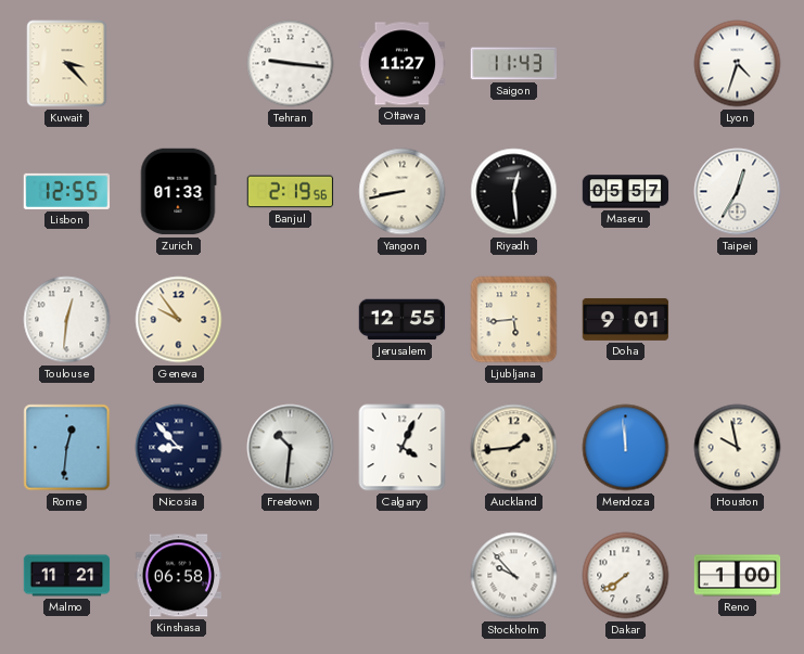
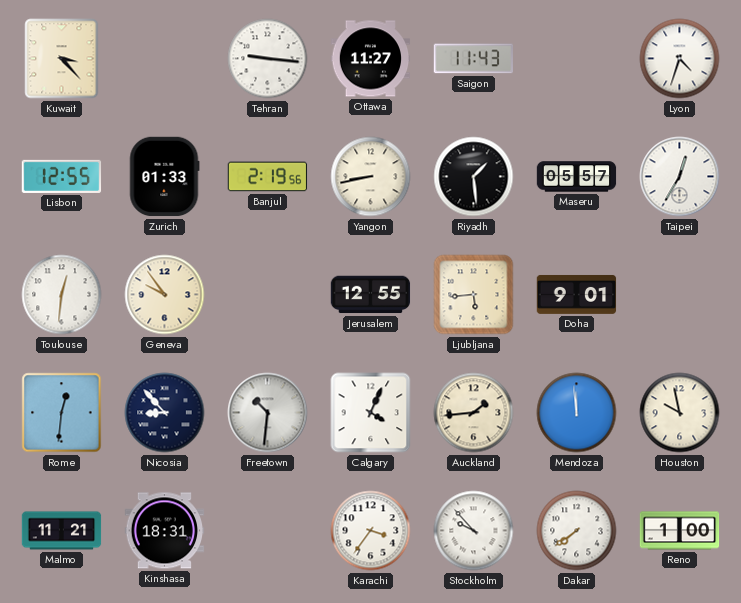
Riyadh: 12:29 -> 1:29 (474, 177)
Kinshasa: 06:58 -> 18:31 (165, 531)
Karachi: none -> 3:36 (371, 531)
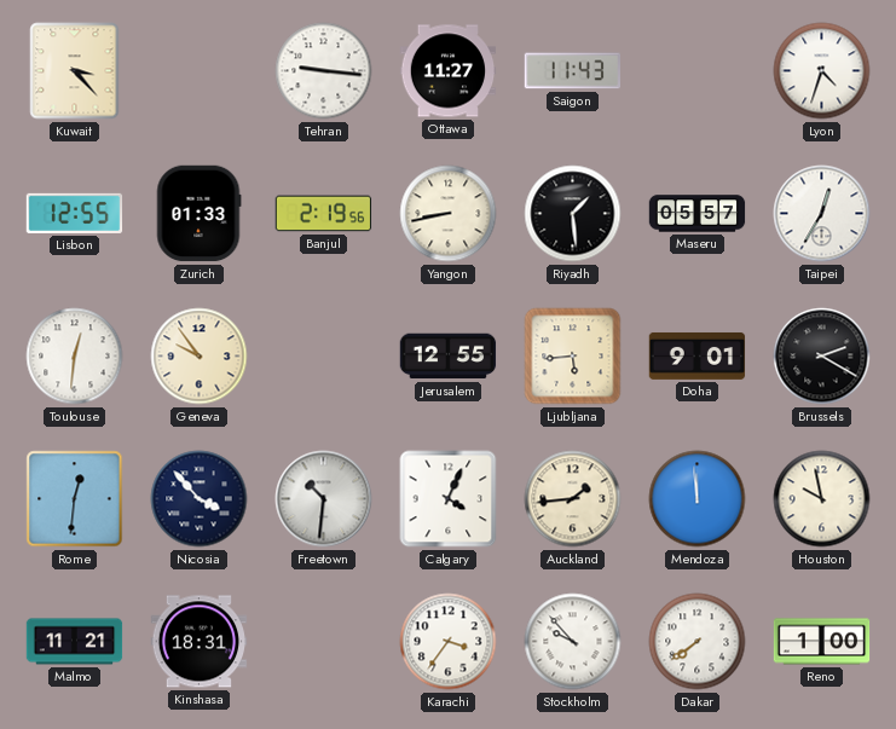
Brussels: none -> 2:20 (822, 357)
Nicosia: 8:53 -> 3:53 (200, 499)
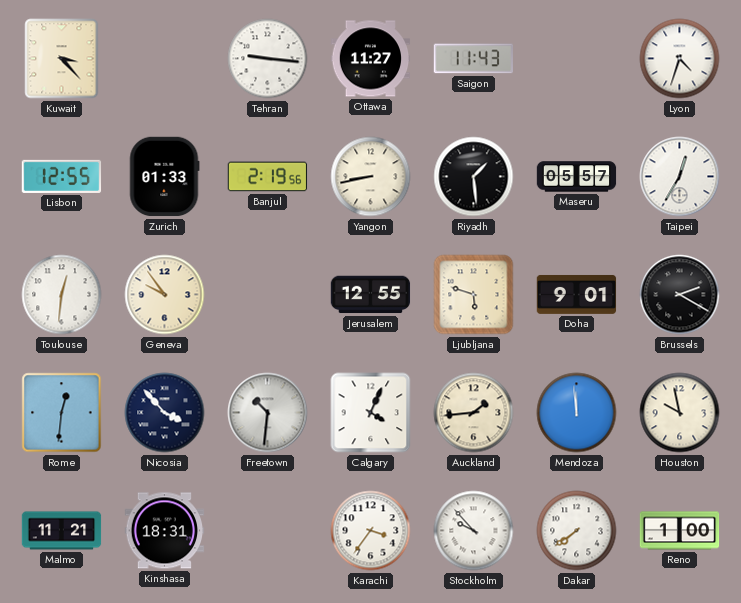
Ljubljana: 5:44 -> 5:48 (474, 295)
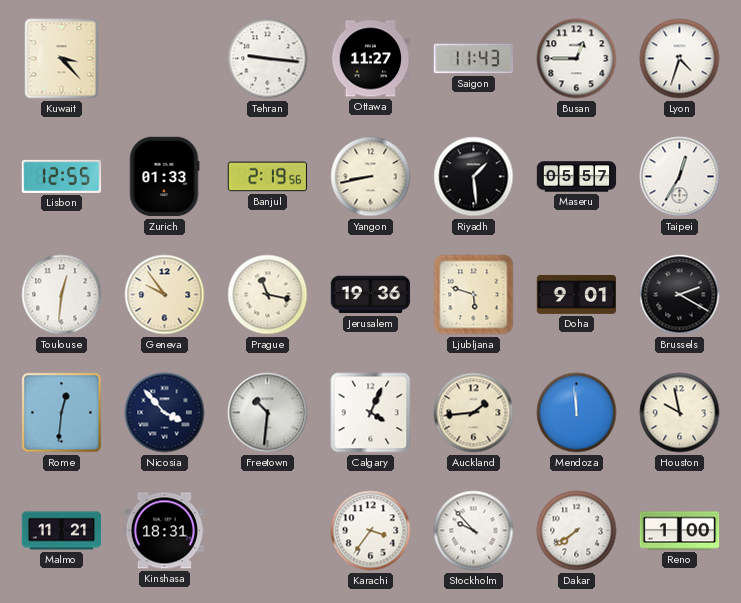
Busan: none -> 12:45 (577, 59)
Prague: none -> 11:17 (268, 295)
Jerusalem: 12:55 -> 19:36 (371, 295)
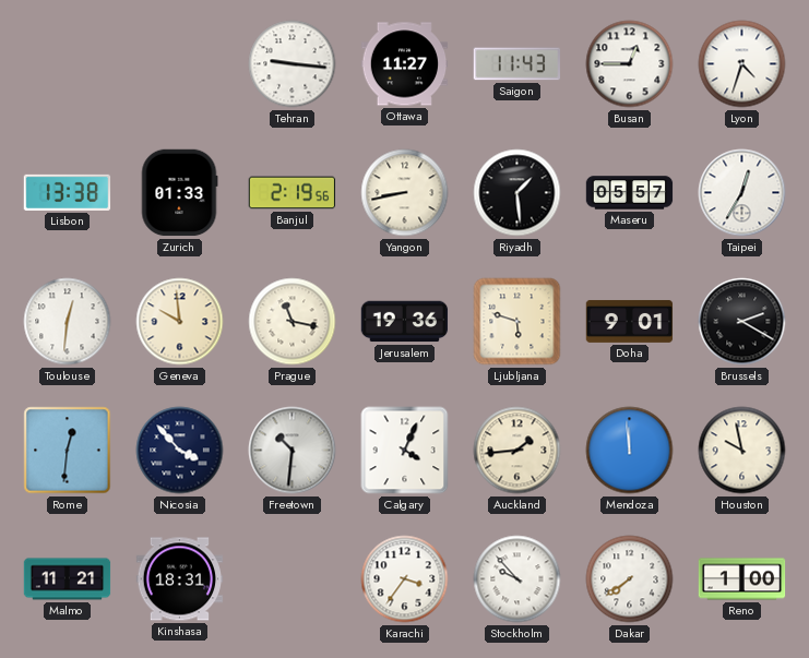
Kuwait: 3:23 -> none (62, 59)
Lisbon: 12:55 -> 13:38 (68, 192)
Geneva: 9:54 -> 9:59 (180, 322)
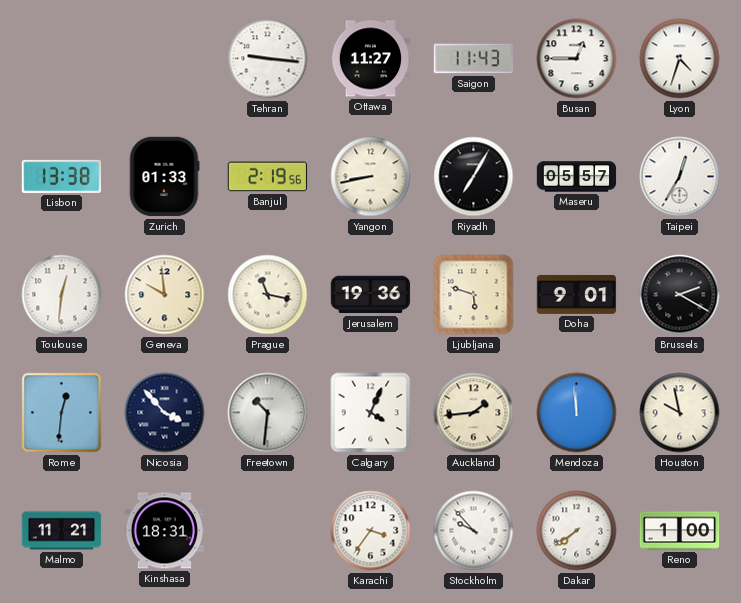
Riyadh: 1:29 -> 7:05 (474, 177)
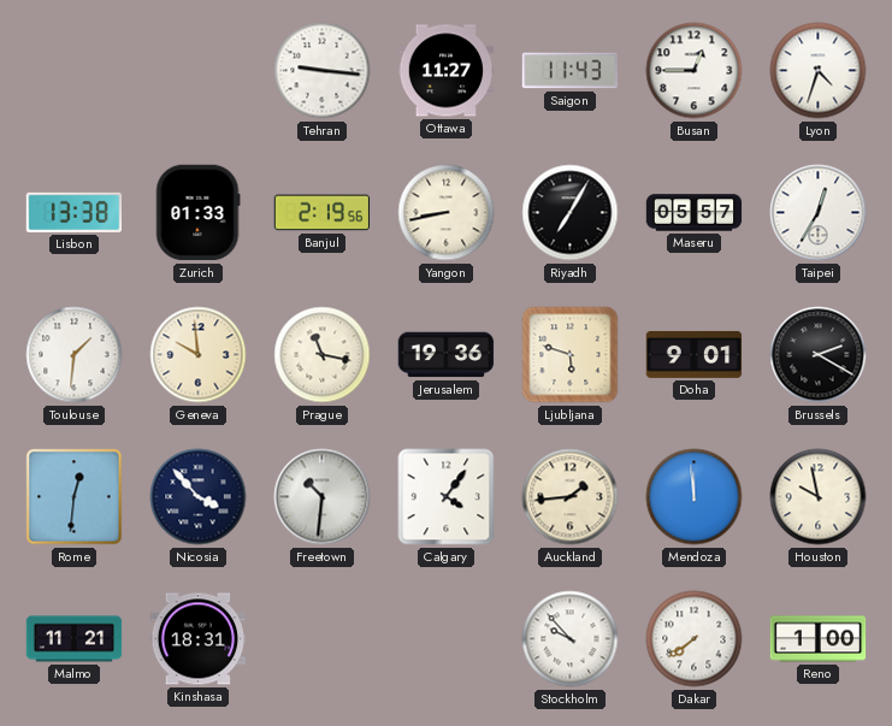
Toulouse: 12:31 -> 1:31 (75, 355)
Calgary: 4:04 -> 4:06 (447, 497)
Karachi: 3:36 -> none (371, 531)
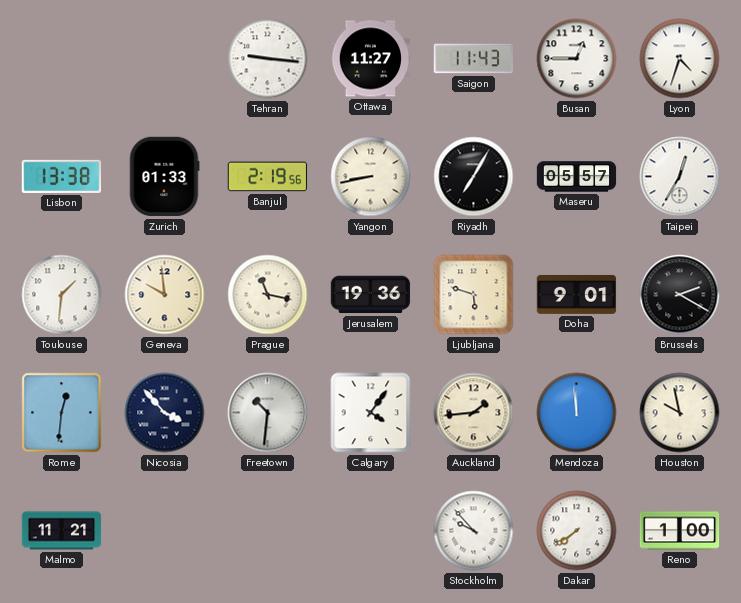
Kinshasa: 18:31 -> none (199, 639)
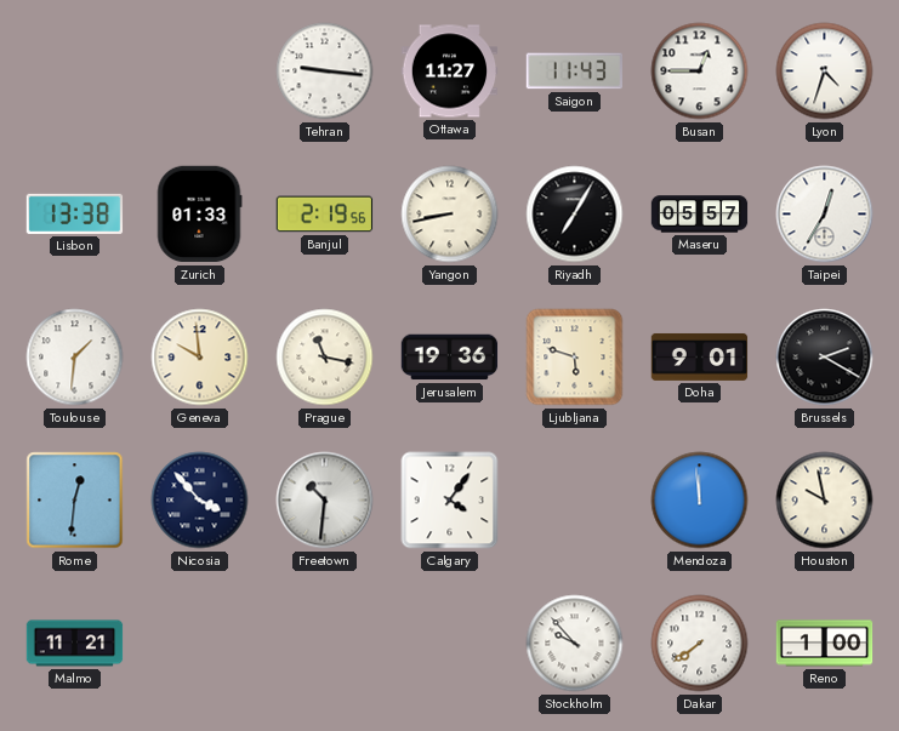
Auckland: 1:44 -> none (474, 413)
